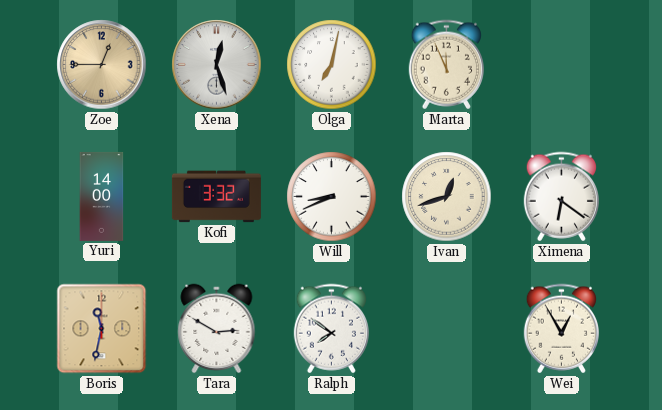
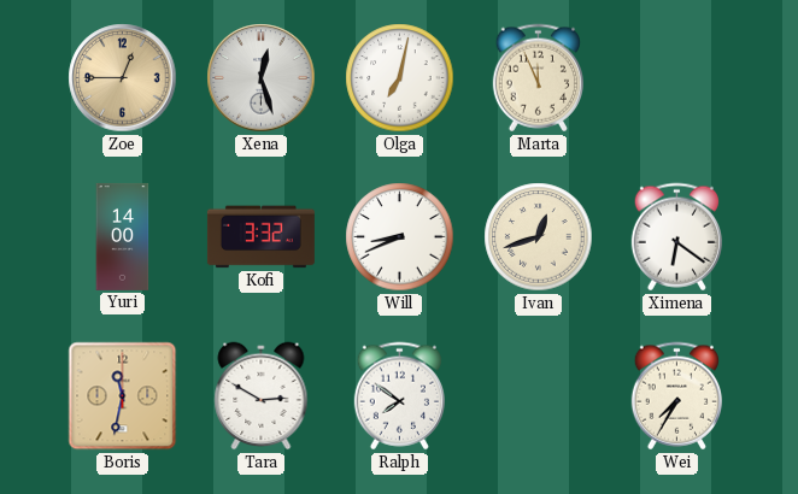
Wei: 12:55 -> 7:35 (676, 396)
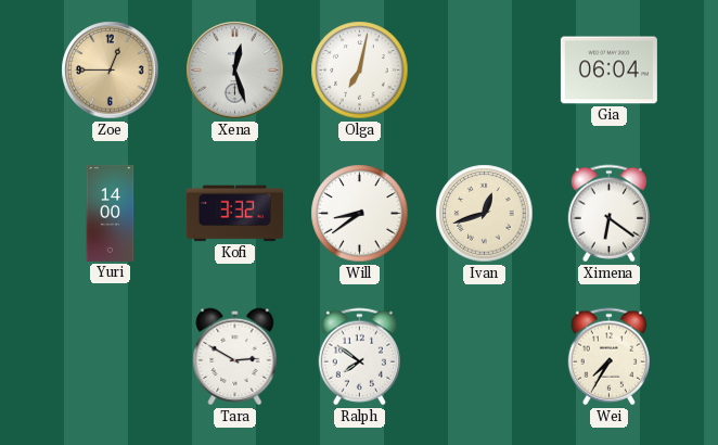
Marta: 11:56 -> none (538, 78)
Gia: none -> 06:04 (608, 71)
Will: 8:41 -> 8:39 (360, 214)
Boris: 11:32 -> none (123, 396)
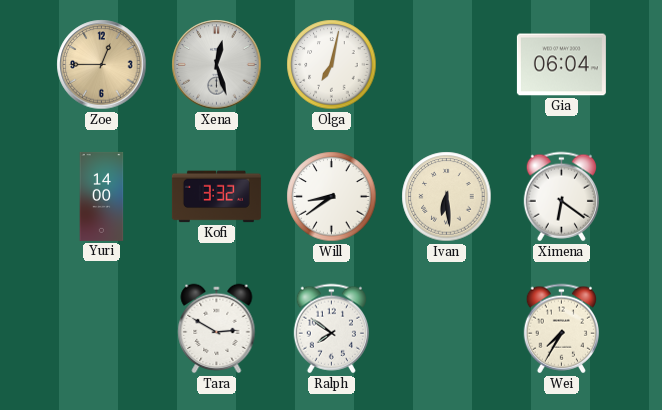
Ivan: 12:42 -> 6:29 (447, 197)
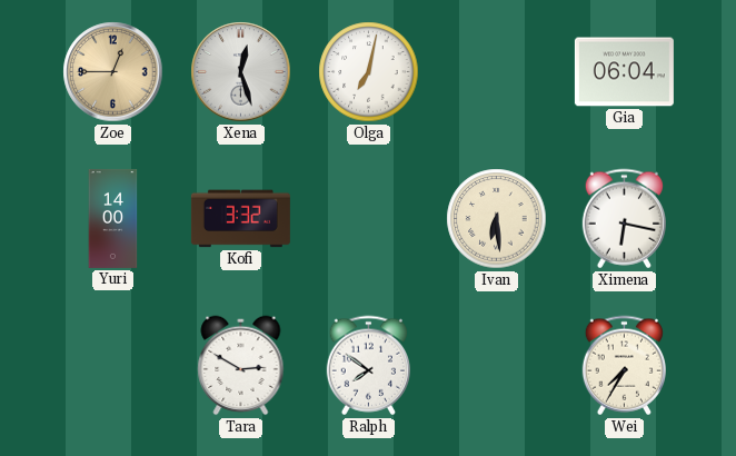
Will: 8:39 -> none (332, 197)
Ximena: 6:21 -> 6:17 (624, 219)
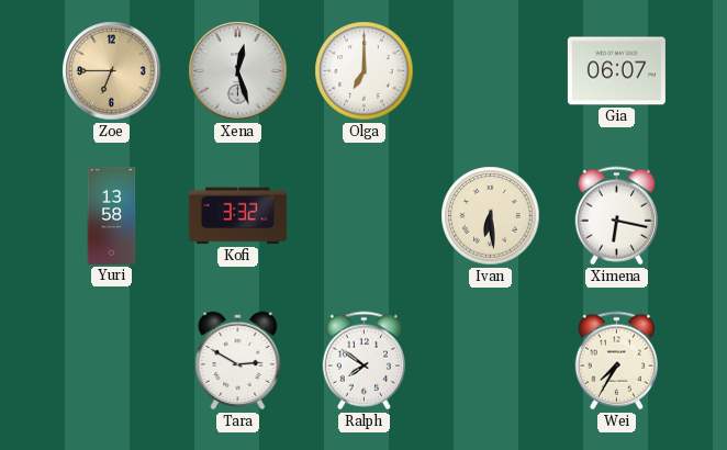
Zoe: 12:45 -> 6:45 (112, 71)
Olga: 7:02 -> 7:00 (365, 71)
Gia: 06:04 -> 06:07 (616, 71)
Yuri: 14:00 -> 13:58 (112, 215)
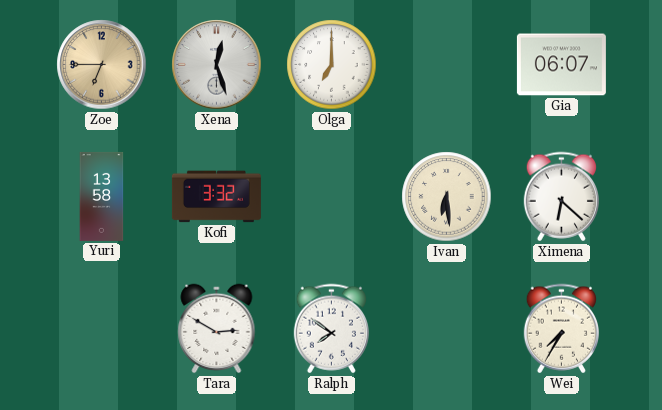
Ximena: 6:17 -> 6:22 (561, 197)
